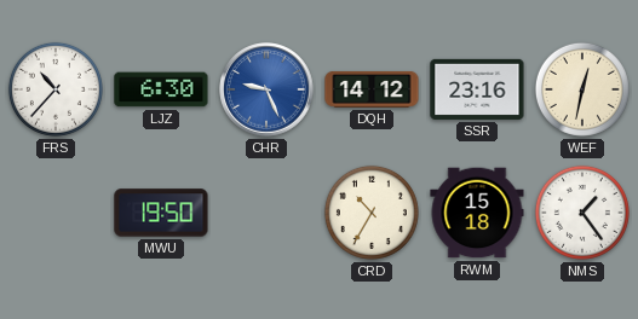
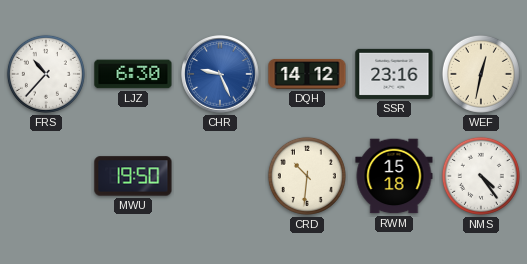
CRD: 10:35 -> 10:31 (307, 176)
NMS: 1:24 -> 4:24 (481, 176)
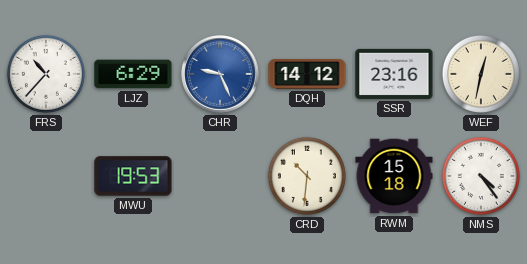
LJZ: 6:30 -> 6:29 (133, 74)
MWU: 19:50 -> 19:53 (133, 176)
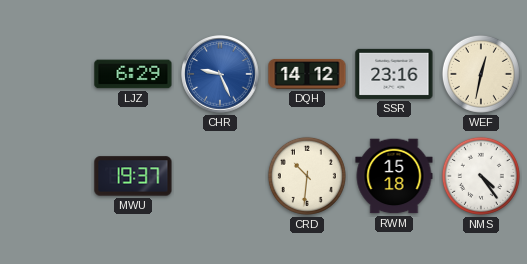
FRS: 10:37 -> none (46, 74)
MWU: 19:53 -> 19:37 (133, 176)
